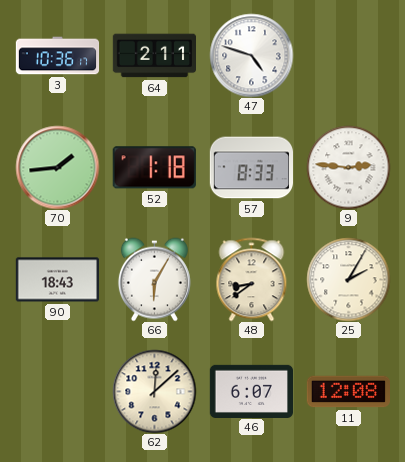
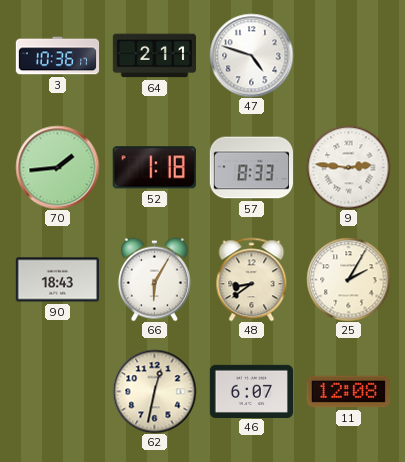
62: 12:08 -> 12:32 (154, 391)
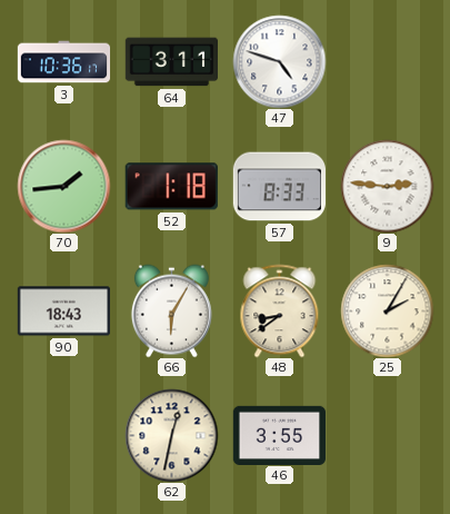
64: 2:11 -> 3:11 (171, 62)
46: 6:07 -> 3:55 (279, 435)
11: 12:08 -> none (348, 392)
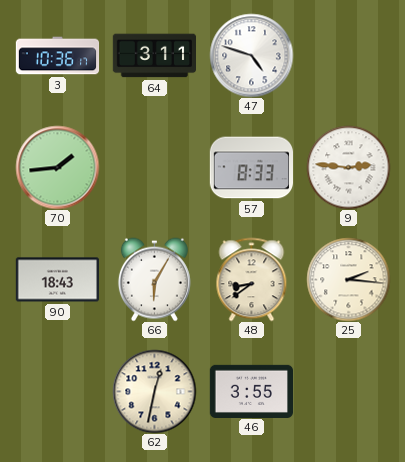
52: 1:18 -> none (171, 187)
25: 2:05 -> 2:16 (348, 279)
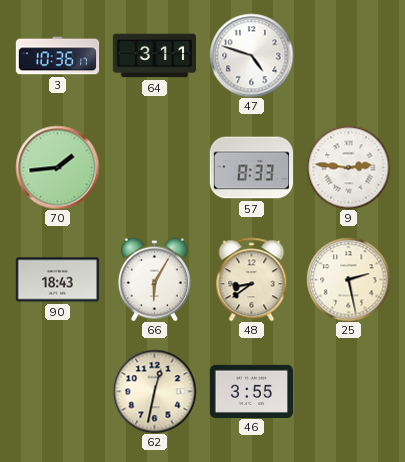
25: 2:16 -> 2:28 (348, 279)
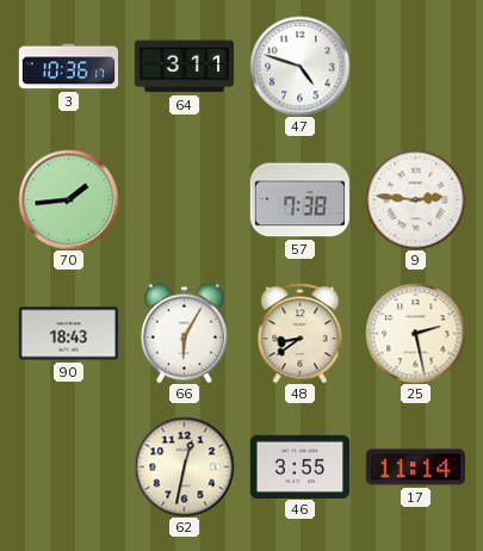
57: 8:33 -> 7:38 (299, 200)
17: none -> 11:14 (415, 468)
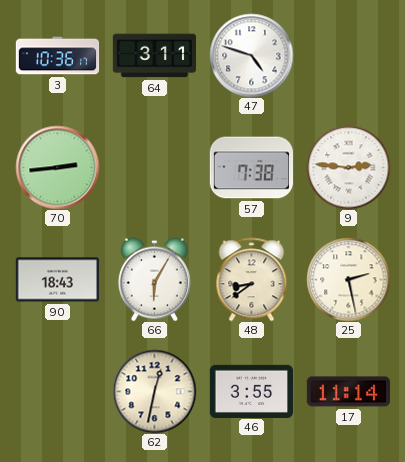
70: 1:44 -> 2:44 (57, 167)
